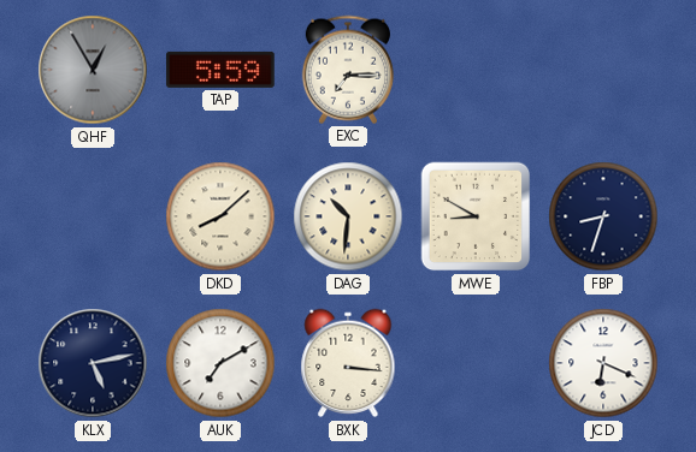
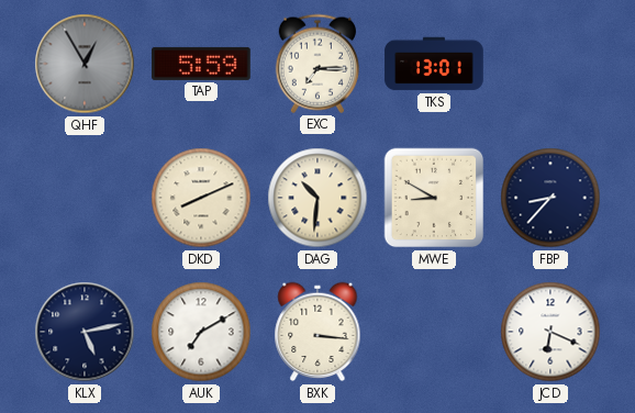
TKS: none -> 13:01 (434, 64)
DKD: 8:08 -> 8:11 (201, 198)
FBP: 8:33 -> 8:37 (550, 198)
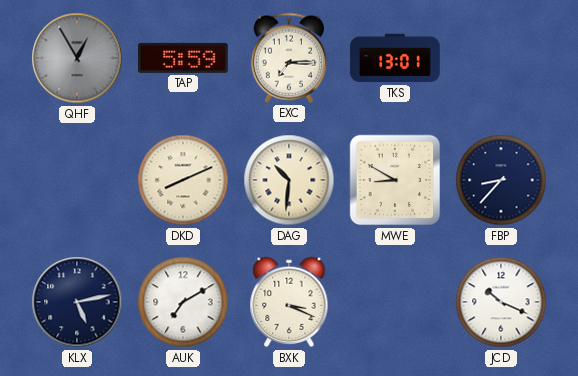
BXK: 3:16 -> 3:19 (289, 302)
JCD: 6:19 -> 10:19 (501, 302)
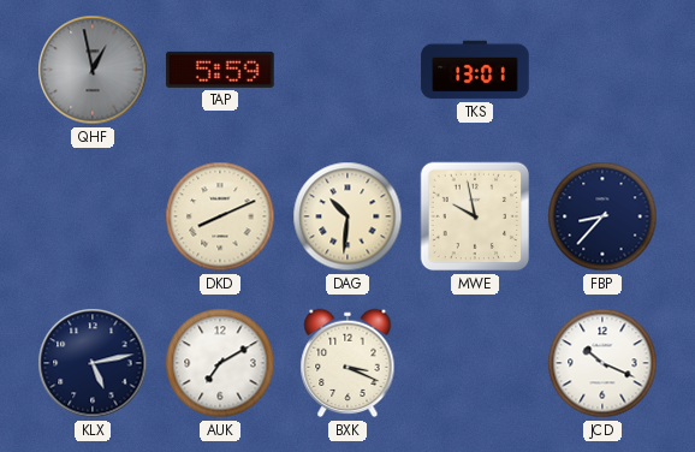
QHF: 12:55 -> 12:58 (93, 70)
EXC: 7:15 -> none (289, 58)
MWE: 8:50 -> 9:58 (475, 216)
